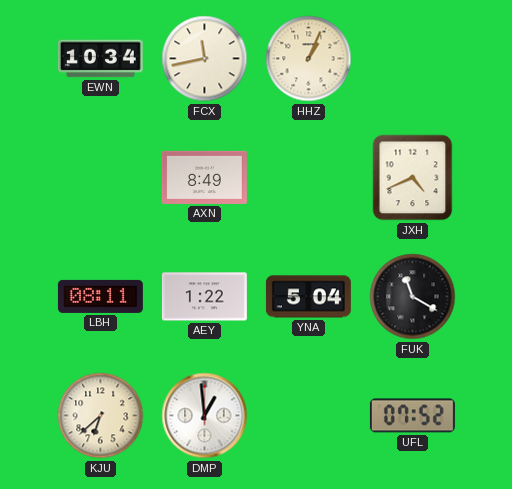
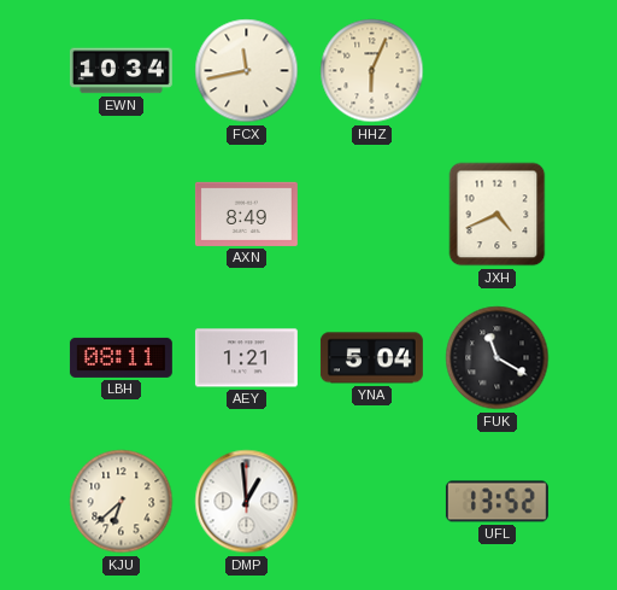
HHZ: 1:04 -> 6:04 (372, 71)
AEY: 1:22 -> 1:21 (246, 358)
UFL: 07:52 -> 13:52 (496, 502)
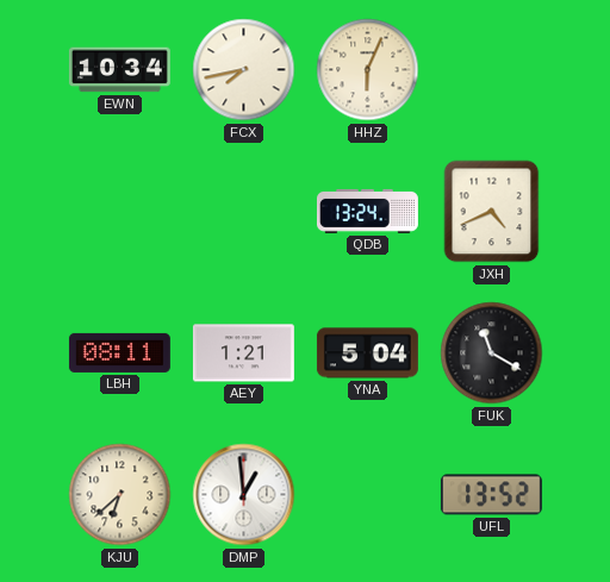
FCX: 11:43 -> 7:43 (244, 70)
AXN: 8:49 -> none (246, 214)
QDB: none -> 13:24 (367, 211)
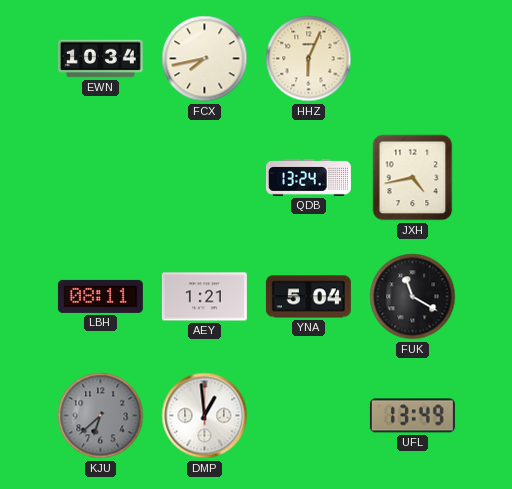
JXH: 4:41 -> 4:43 (413, 178)
KJU dial: cream -> grey (101, 416)
UFL: 13:52 -> 13:49 (412, 416)
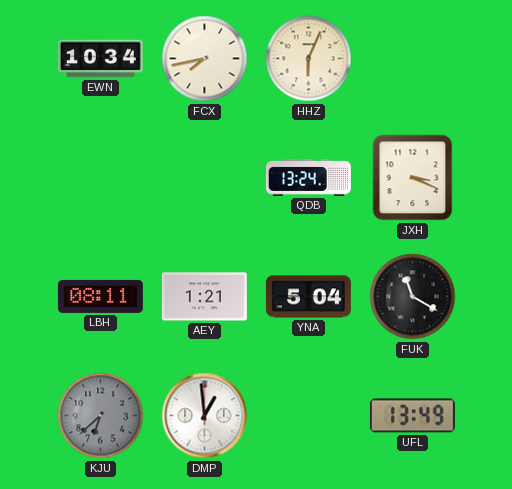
JXH: 4:43 -> 3:19 (413, 178)
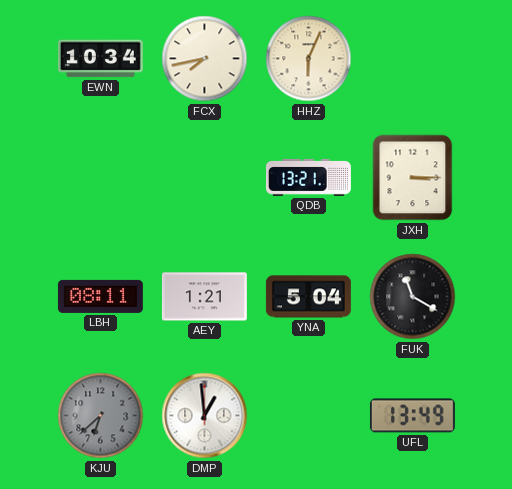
QDB: 13:24 -> 13:21 (308, 177)
JXH: 3:19 -> 3:15 (413, 178)
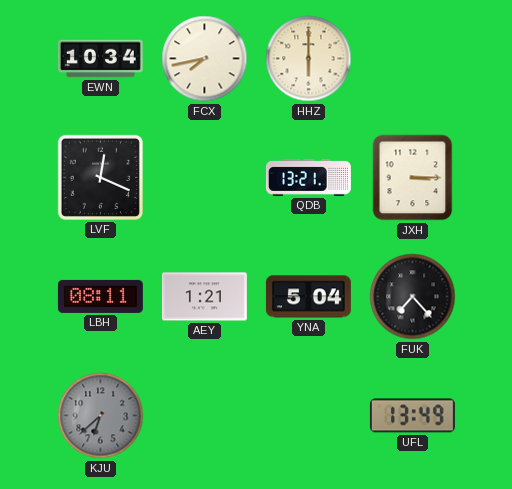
HHZ: 6:04 -> 6:00 (309, 59)
LVF: none -> 12:19 (100, 177)
FUK: 11:20 -> 7:23 (413, 297)
DMP: 12:59 -> none (205, 416)
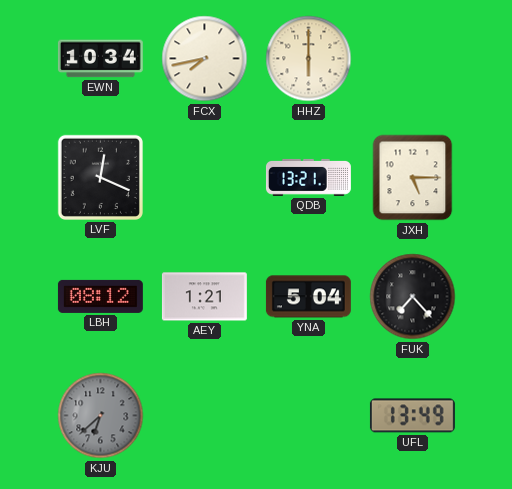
JXH: 3:15 -> 5:15 (413, 178)
LBH: 08:11 -> 08:12 (100, 296)
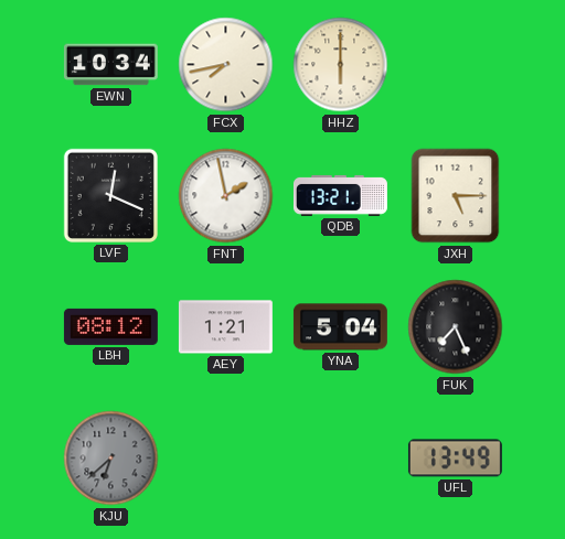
FNT: none -> 1:58 (226, 196)
FUK: 7:23 -> 7:26 (456, 327)
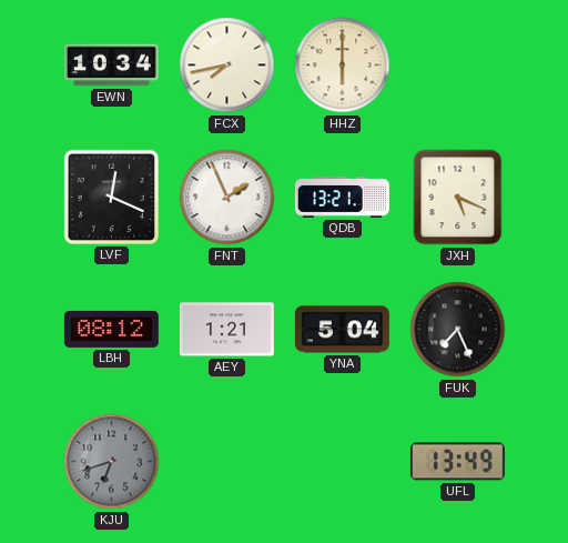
FNT: 1:58 -> 1:56 (227, 198)
JXH: 5:15 -> 5:19 (458, 198)
KJU: 6:38 -> 6:42 (112, 462)
